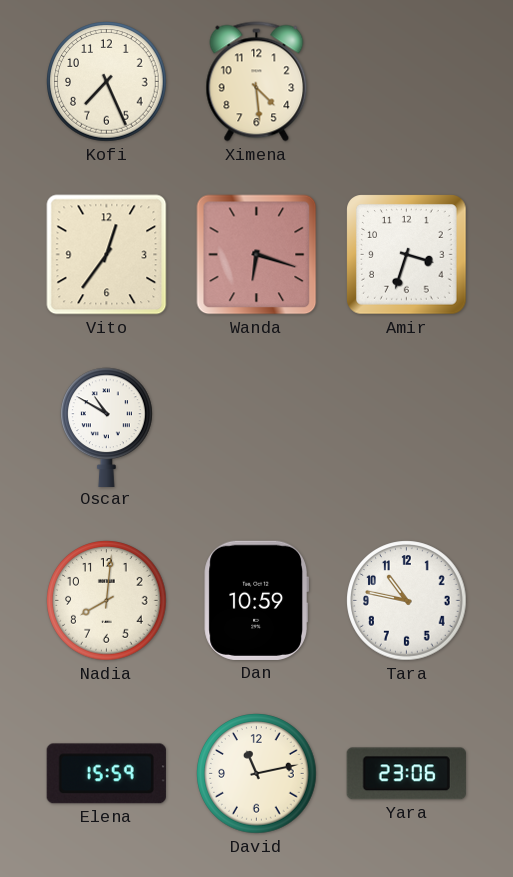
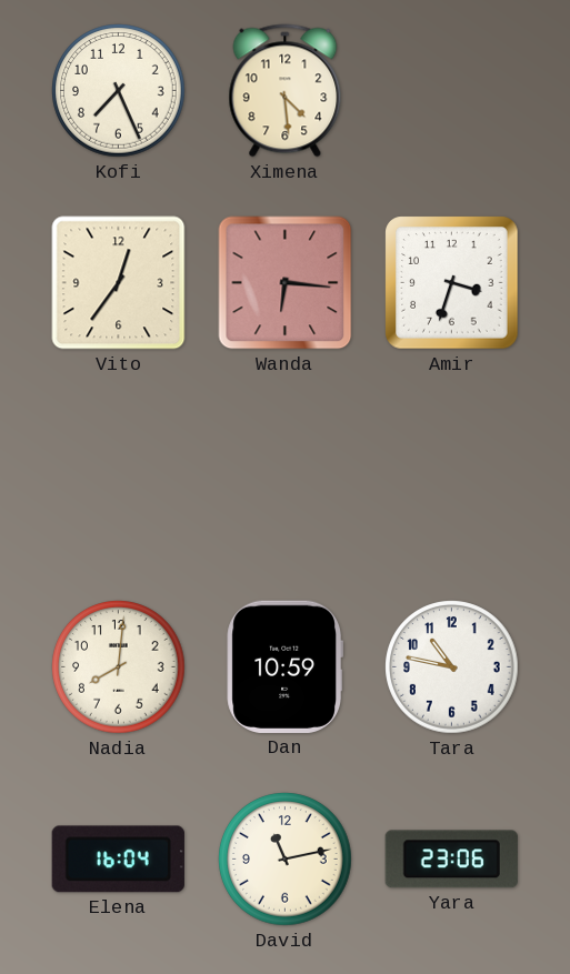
Wanda: 6:18 -> 6:16 (286, 283)
Oscar: 10:50 -> none (107, 427)
Elena: 15:59 -> 16:04 (118, 860)
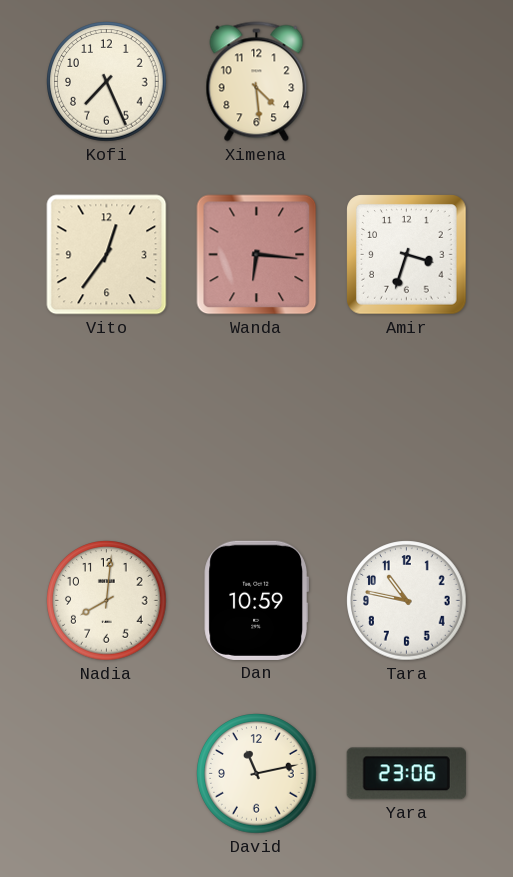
Elena: 16:04 -> none (118, 860)
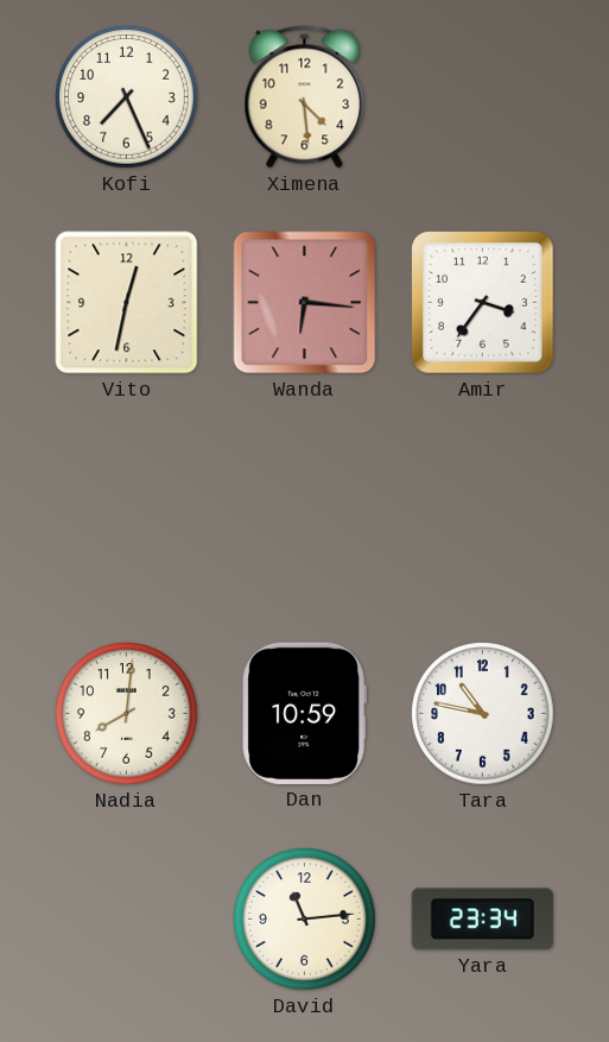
Vito: 12:36 -> 12:32 (127, 303)
Amir: 3:33 -> 3:36 (483, 303)
David: 11:13 -> 11:14 (305, 920)
Yara: 23:06 -> 23:34 (482, 920)
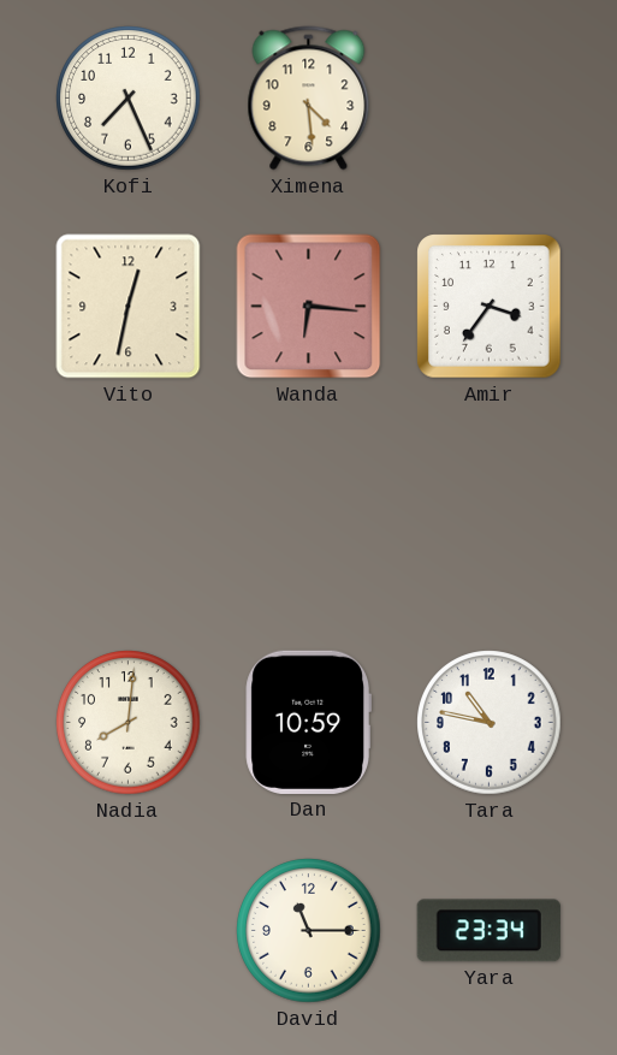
David: 11:14 -> 11:15 (309, 931)
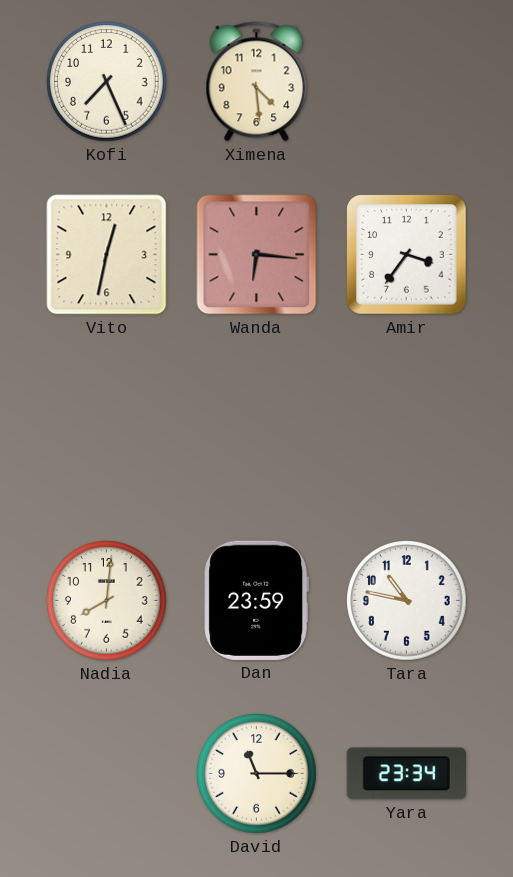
Dan: 10:59 -> 23:59 (256, 600)
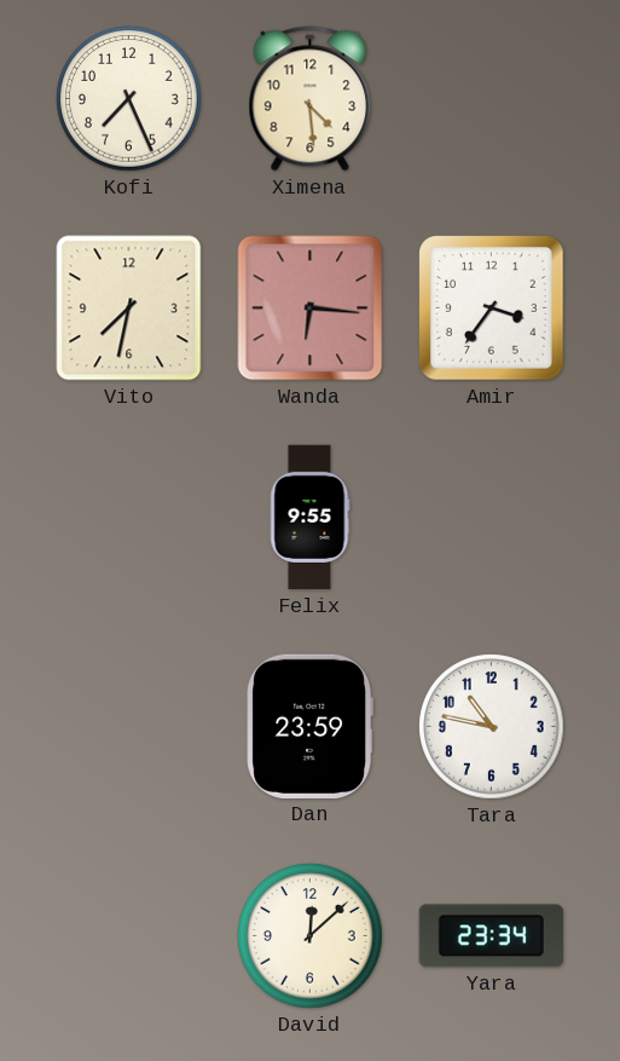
Vito: 12:32 -> 7:32 (129, 309)
Felix: none -> 9:55 (309, 518)
Nadia: 8:01 -> none (107, 601)
David: 11:15 -> 12:08 (311, 936)
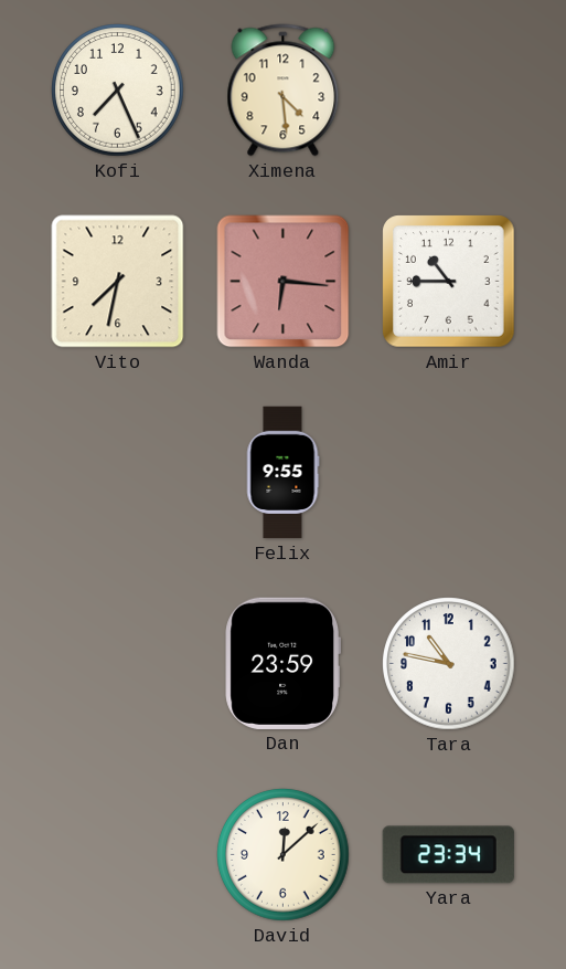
Amir: 3:36 -> 10:45 (449, 282)
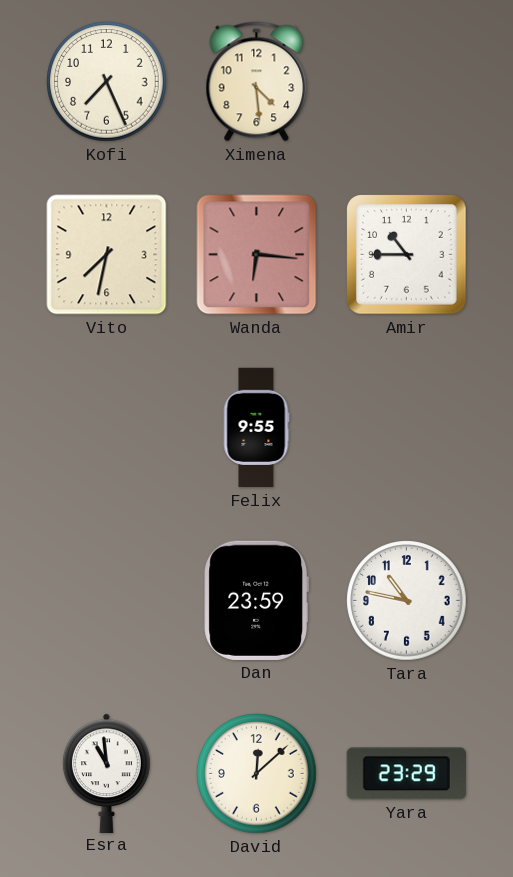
Esra: none -> 10:59 (107, 773)
Yara: 23:34 -> 23:29 (406, 774)
